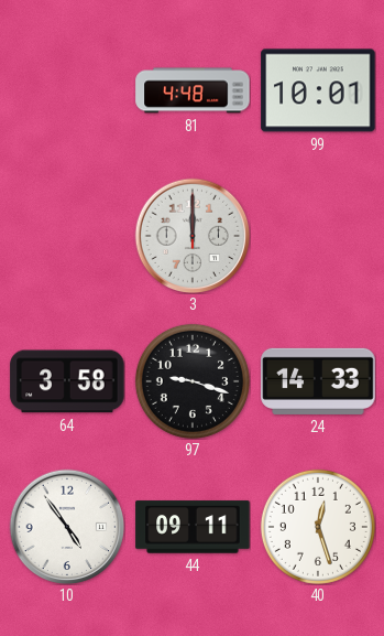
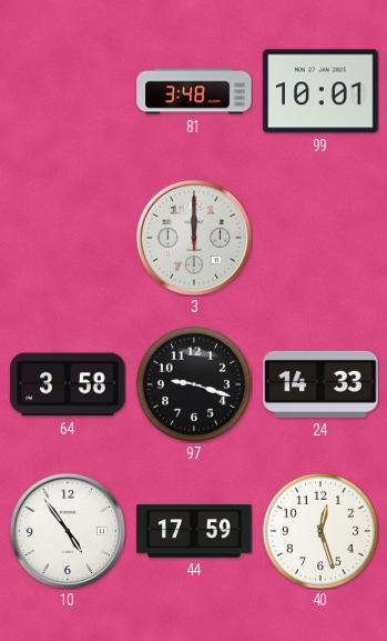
81: 4:48 -> 3:48 (194, 91)
44: 09:11 -> 17:59 (194, 531)
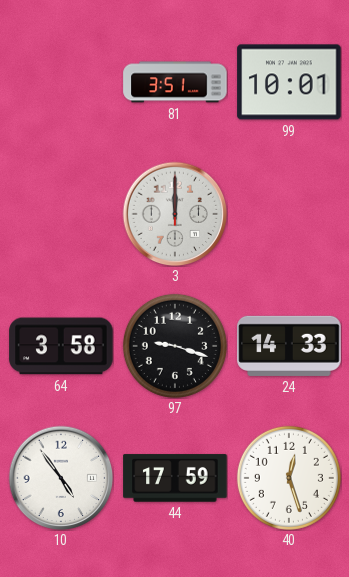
81: 3:48 -> 3:51 (175, 82)
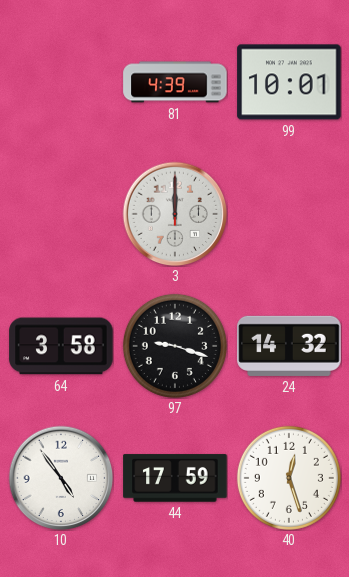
81: 3:51 -> 4:39 (175, 82)
24: 14:33 -> 14:32 (289, 346)
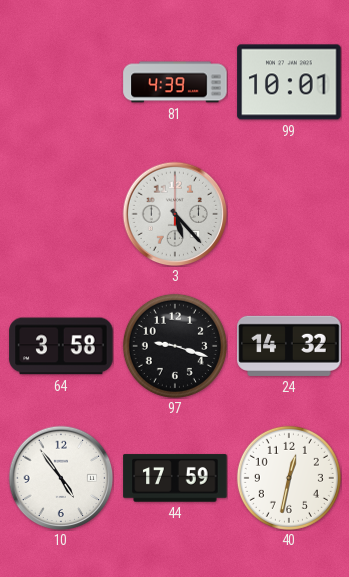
3: 12:00 -> 5:23 (175, 214)
40: 12:27 -> 12:32 (289, 478)
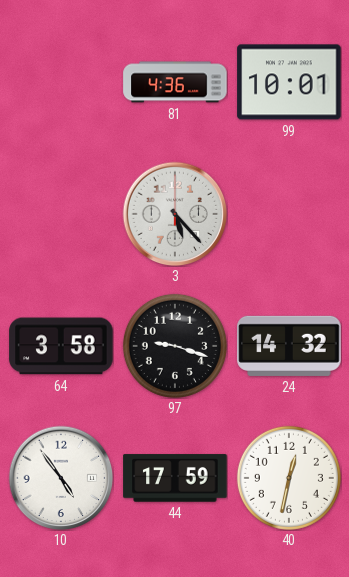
81: 4:39 -> 4:36 (175, 82)
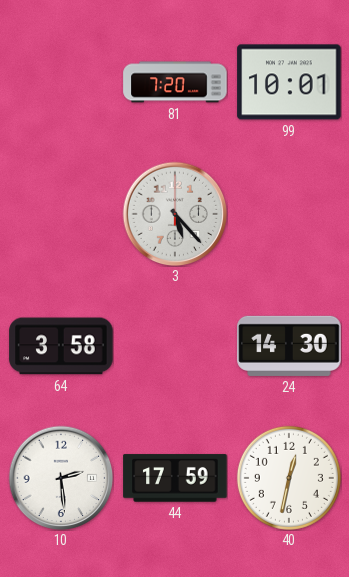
81: 4:36 -> 7:20 (175, 82)
97: 9:18 -> none (175, 346)
24: 14:32 -> 14:30 (289, 346)
10: 4:54 -> 2:29 (61, 478)
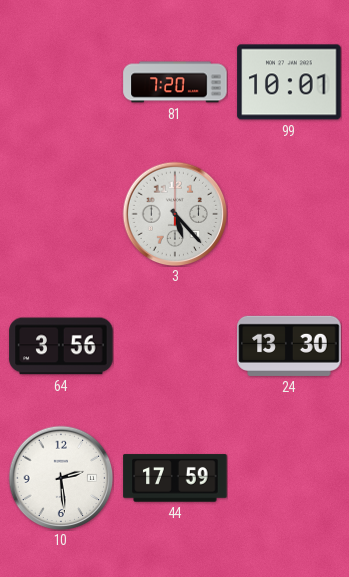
64: 3:58 -> 3:56 (61, 346)
24: 14:30 -> 13:30 (289, 346)
40: 12:32 -> none (289, 478)
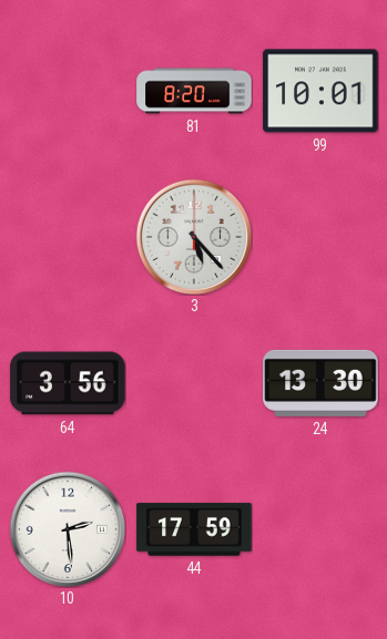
81: 7:20 -> 8:20 (194, 91)
